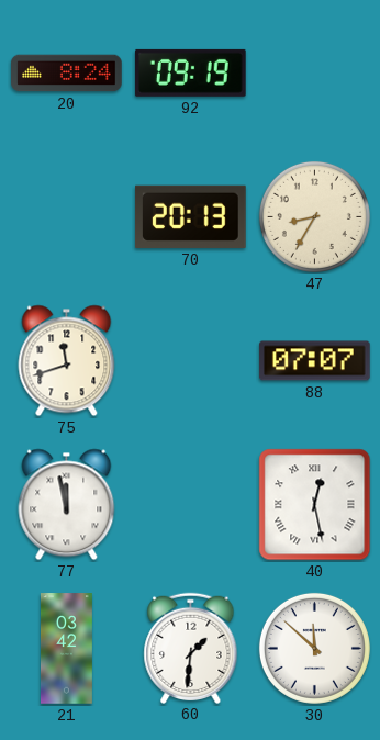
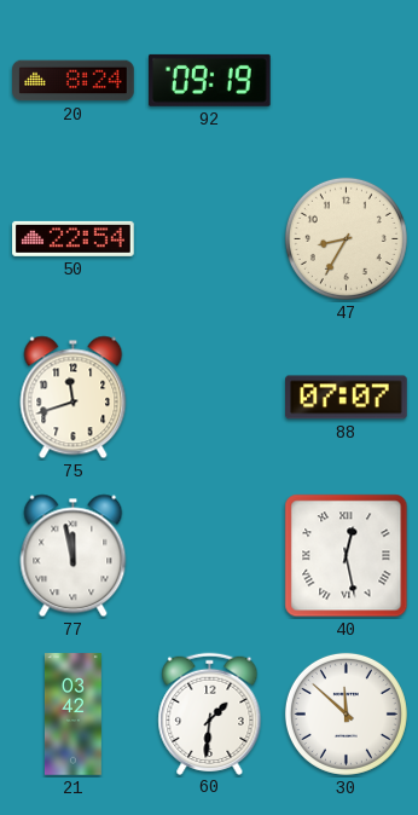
50: none -> 22:54 (74, 238)
70: 20:13 -> none (191, 216)
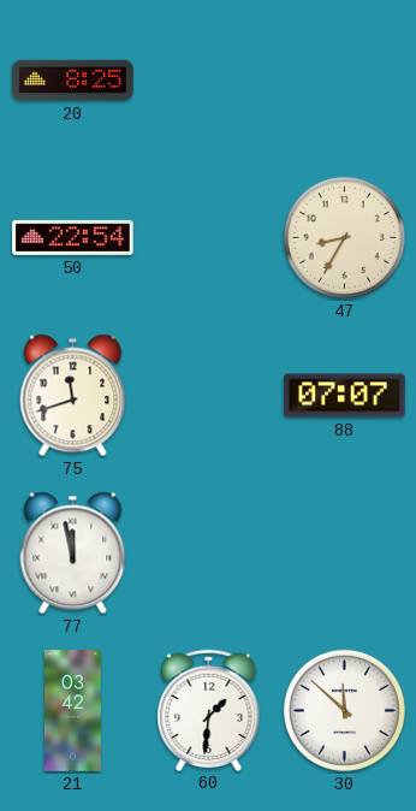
20: 8:24 -> 8:25 (73, 81)
92: 09:19 -> none (209, 80)
40: 12:28 -> none (347, 556)
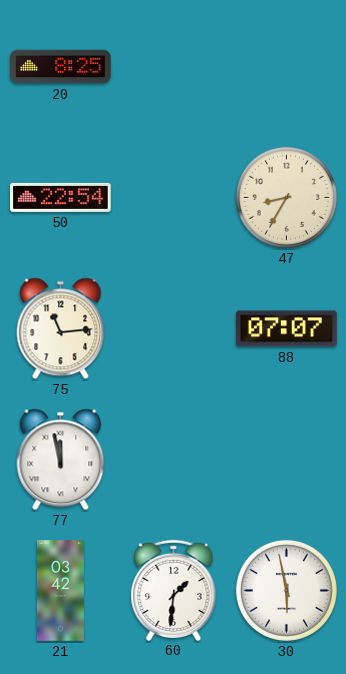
75: 11:42 -> 11:14 (61, 329)
30: 11:52 -> 5:58 (286, 590)
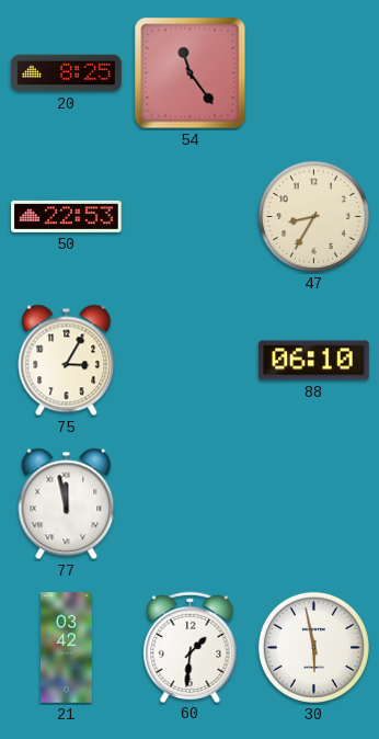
54: none -> 11:24 (191, 73)
50: 22:54 -> 22:53 (67, 216)
75: 11:14 -> 3:05 (67, 361)
88: 07:07 -> 06:10 (314, 361)
